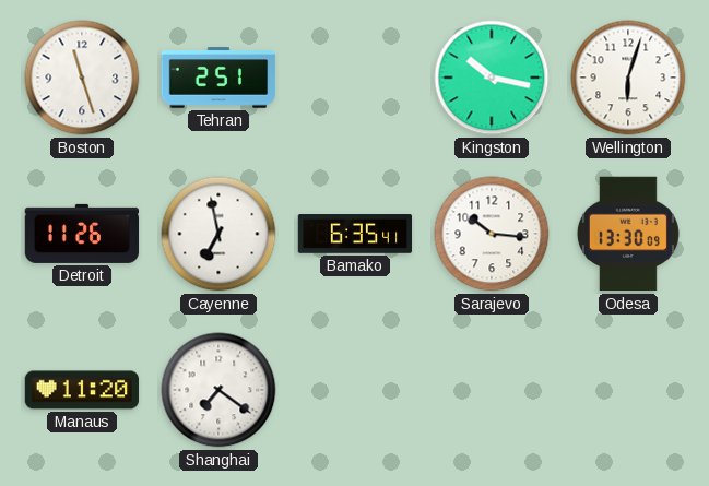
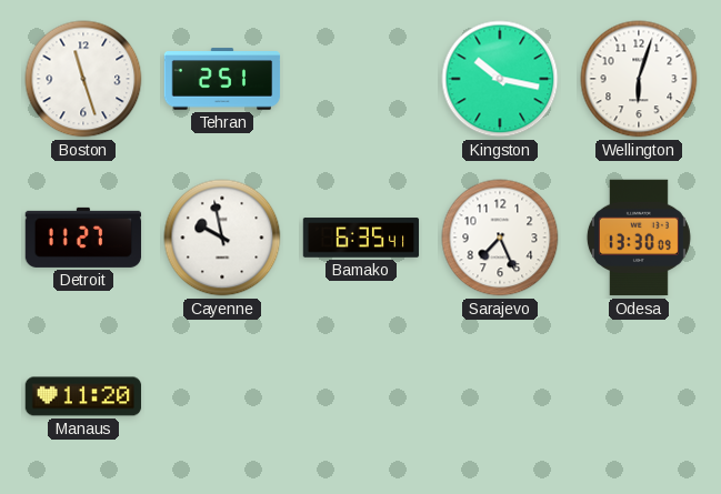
Detroit: 11:26 -> 11:27 (83, 238)
Cayenne: 6:58 -> 9:58 (222, 238)
Sarajevo: 10:16 -> 7:26 (500, 238)
Shanghai: 7:21 -> none (218, 390)
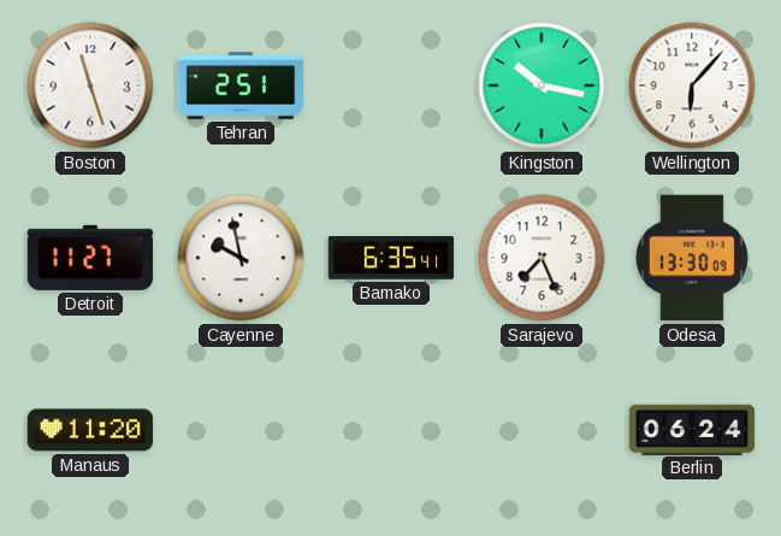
Wellington: 6:03 -> 6:07 (692, 86)
Berlin: none -> 06:24 (692, 429)
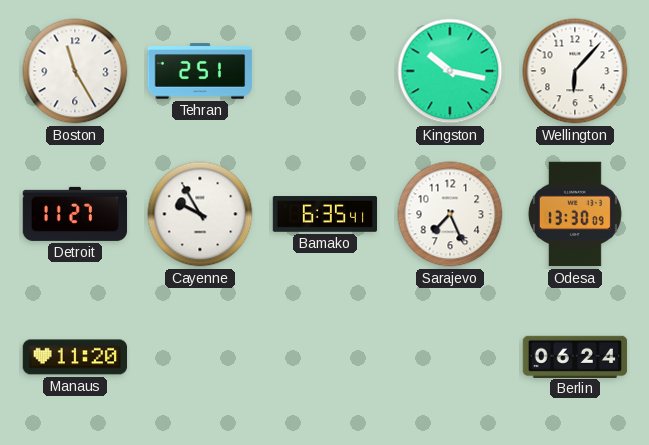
Boston: 11:27 -> 11:25 (75, 71)
Cayenne: 9:58 -> 9:55 (200, 214)
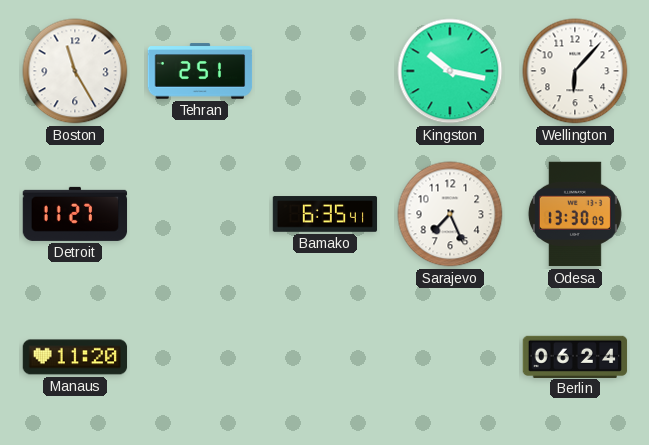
Cayenne: 9:55 -> none (200, 214)
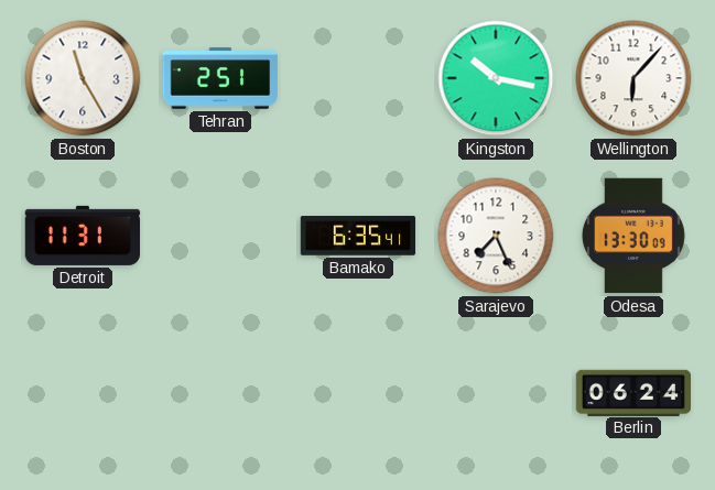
Detroit: 11:27 -> 11:31 (83, 236)
Manaus: 11:20 -> none (75, 357)
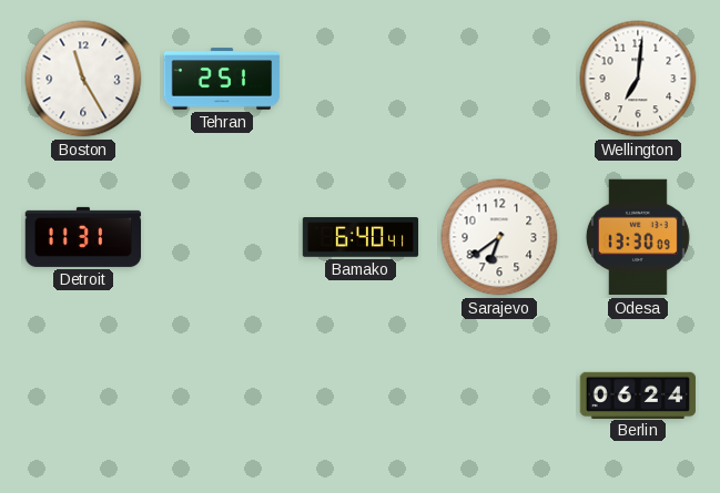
Kingston: 10:17 -> none (496, 78)
Wellington: 6:07 -> 7:01 (638, 79)
Bamako: 6:35 -> 6:40 (361, 237)
Sarajevo: 7:26 -> 6:39 (499, 237)
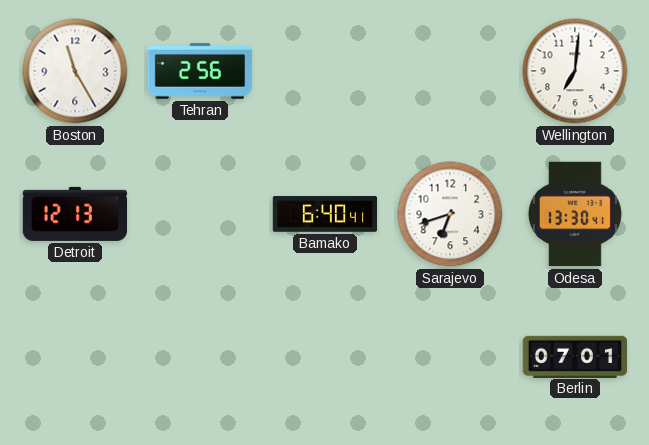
Tehran: 2:51 -> 2:56 (200, 71)
Detroit: 11:31 -> 12:13 (75, 214)
Sarajevo: 6:39 -> 6:42 (450, 214)
Odesa: 13:30:09 -> 13:30:41 (575, 214)
Berlin: 06:24 -> 07:01 (575, 356)
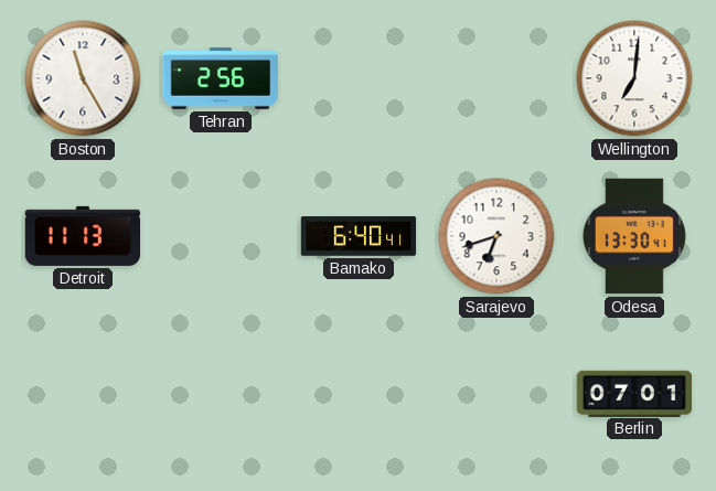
Detroit: 12:13 -> 11:13 (83, 236)
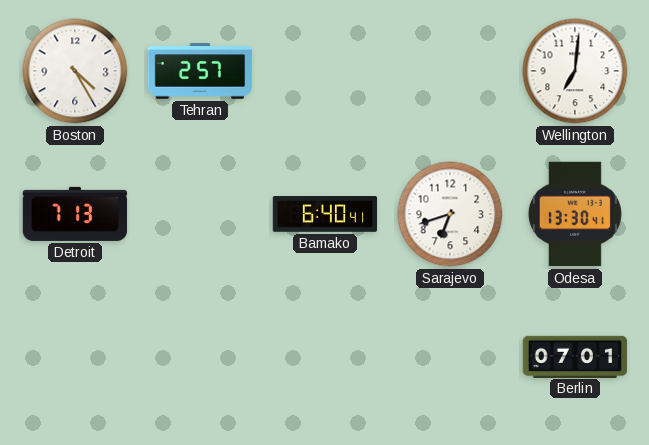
Boston: 11:25 -> 4:25 (75, 71)
Tehran: 2:56 -> 2:57 (200, 71)
Detroit: 11:13 -> 7:13 (75, 214)
